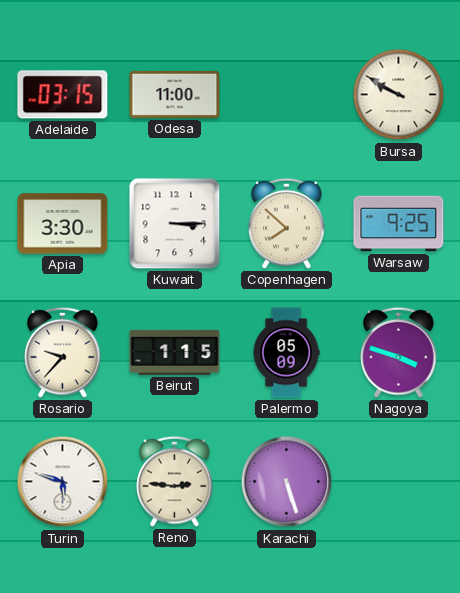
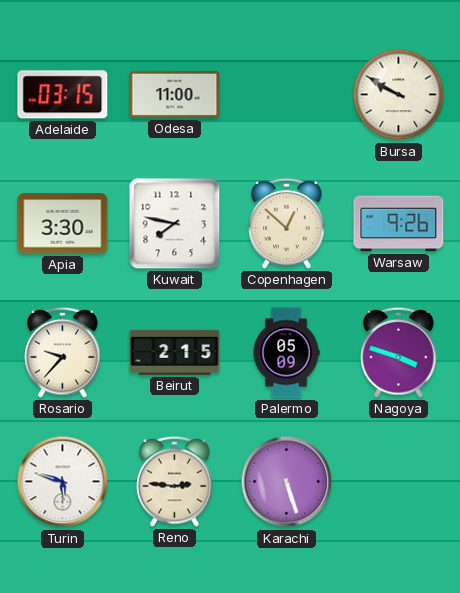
Kuwait: 3:15 -> 7:47 (175, 224)
Copenhagen: 7:52 -> 12:52 (287, 223)
Warsaw: 9:25 -> 9:26 (399, 224)
Beirut: 1:15 -> 2:15 (175, 352)
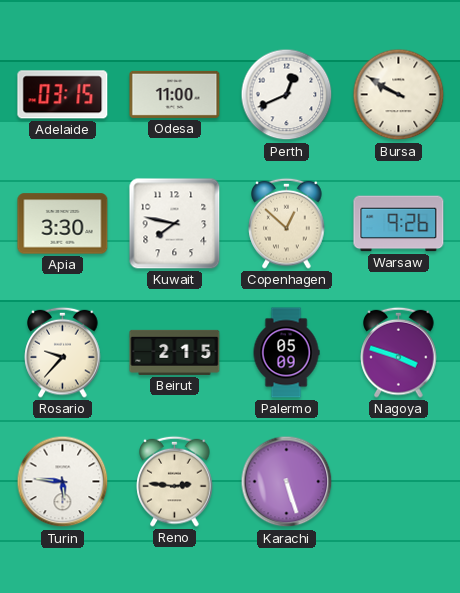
Perth: none -> 12:41 (287, 95)
Turin: 5:48 -> 5:46 (63, 482)
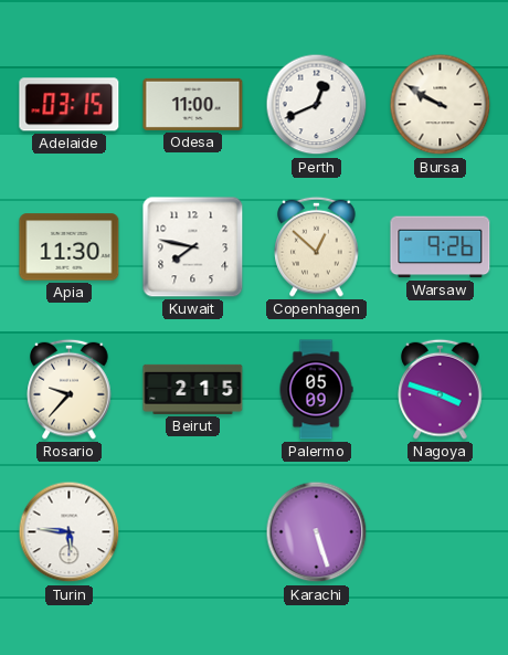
Apia: 3:30 -> 11:30 (70, 247)
Reno: 2:46 -> none (175, 481)
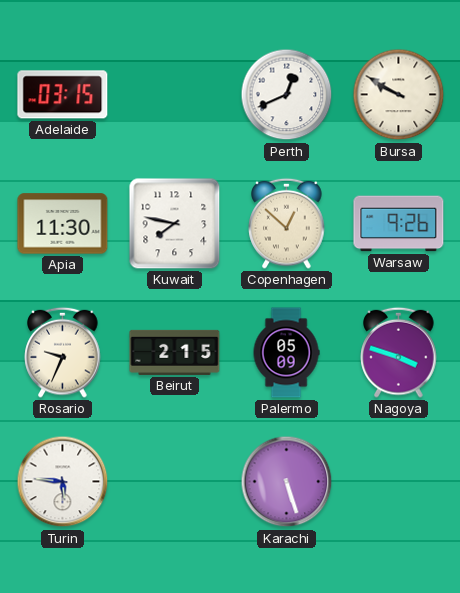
Odesa: 11:00 -> none (193, 104)
Rosario: 9:37 -> 9:34 (63, 352)
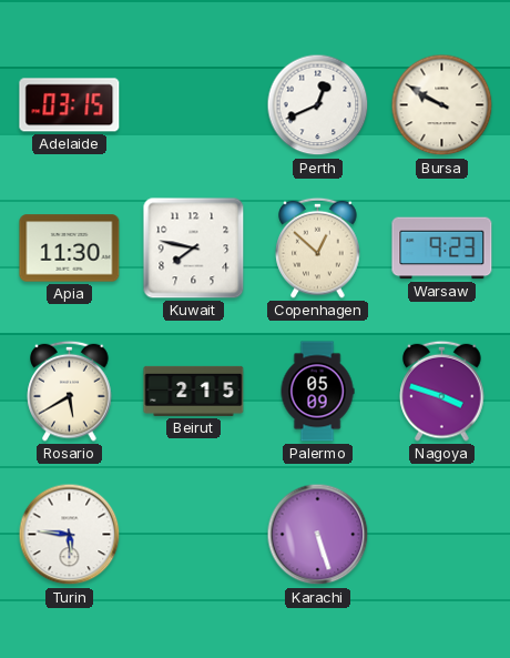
Warsaw: 9:26 -> 9:23 (442, 249)
Rosario: 9:34 -> 5:40 (70, 391)
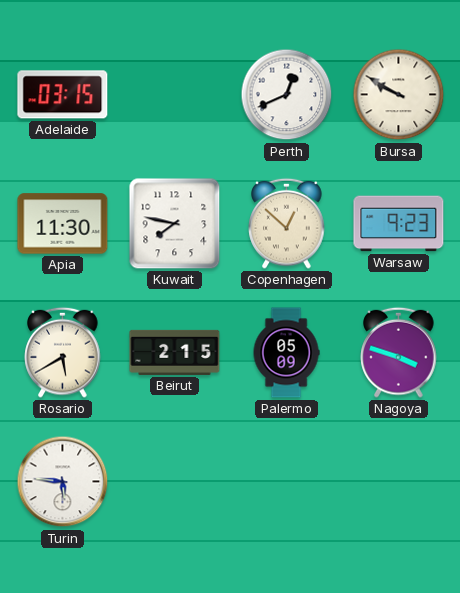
Karachi: 5:27 -> none (318, 535)
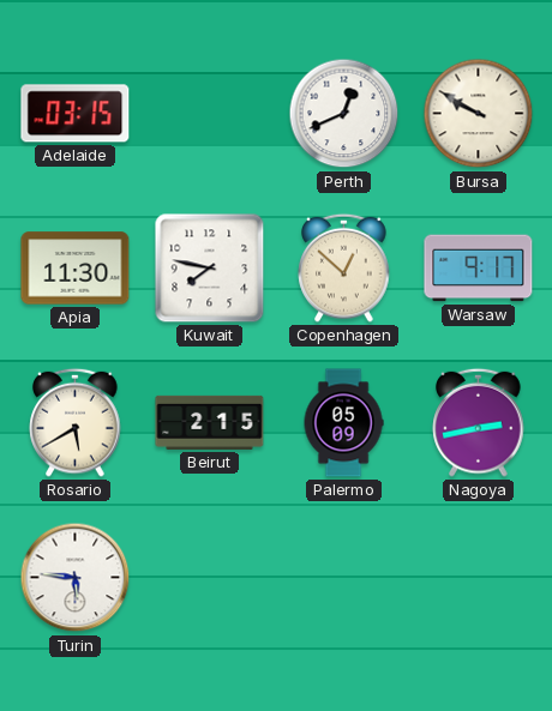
Warsaw: 9:23 -> 9:17 (479, 269)
Nagoya: 3:48 -> 2:43 (479, 422)
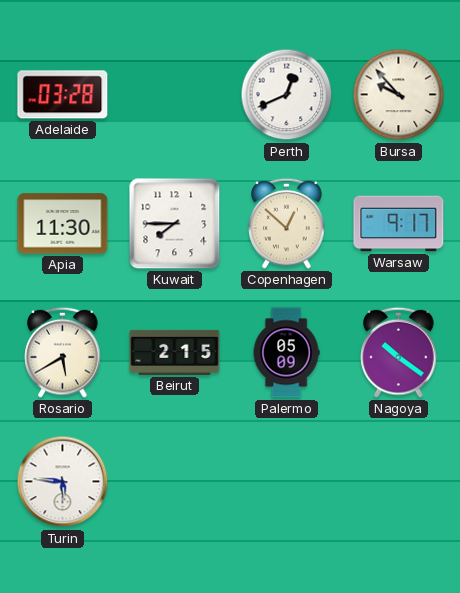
Adelaide: 03:15 -> 03:28 (63, 95)
Bursa: 9:50 -> 9:53 (399, 95)
Kuwait: 7:47 -> 7:45 (175, 224)
Nagoya: 2:43 -> 10:21 (399, 352)
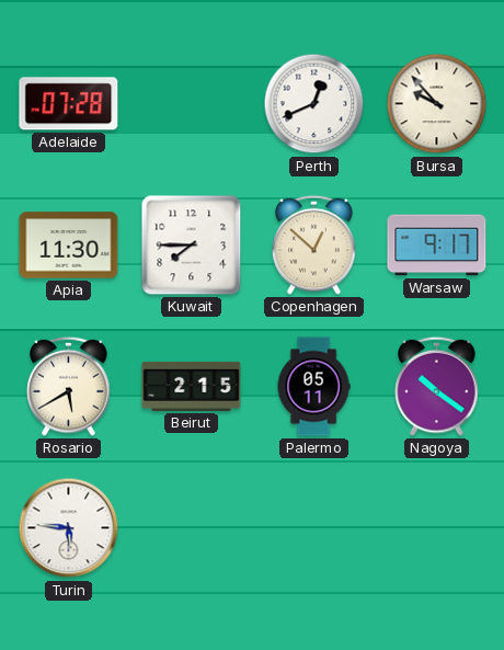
Adelaide: 03:28 -> 07:28 (69, 104)
Palermo: 05:09 -> 05:11 (313, 387)
